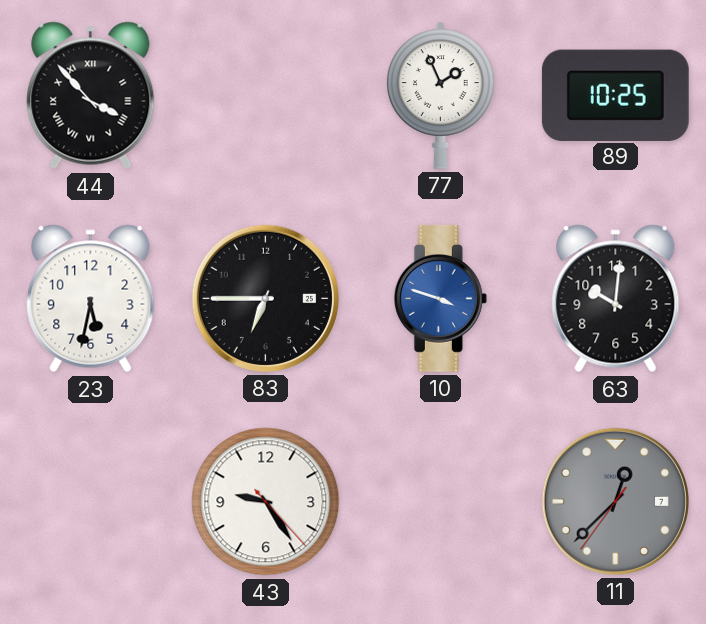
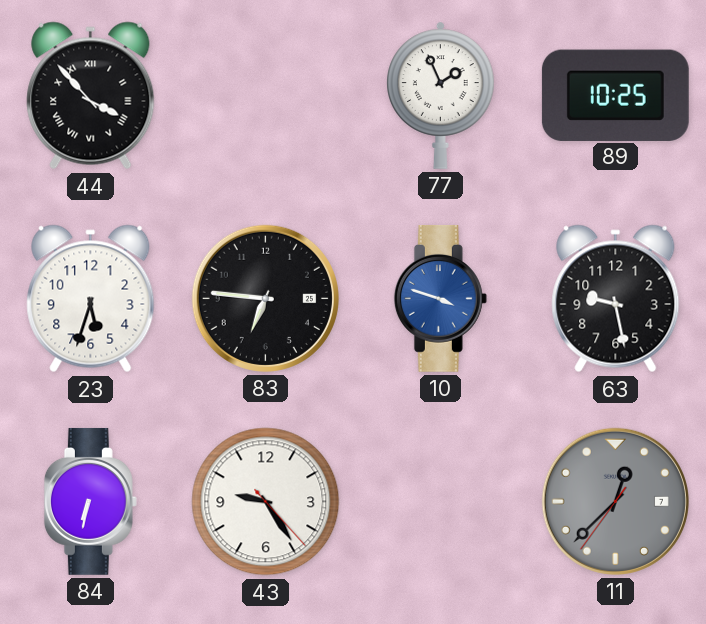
23: 5:32 -> 5:33 (91, 299)
83: 6:45 -> 6:46 (265, 298)
63: 10:01 -> 9:28 (616, 299)
84: none -> 6:32 (90, 501)
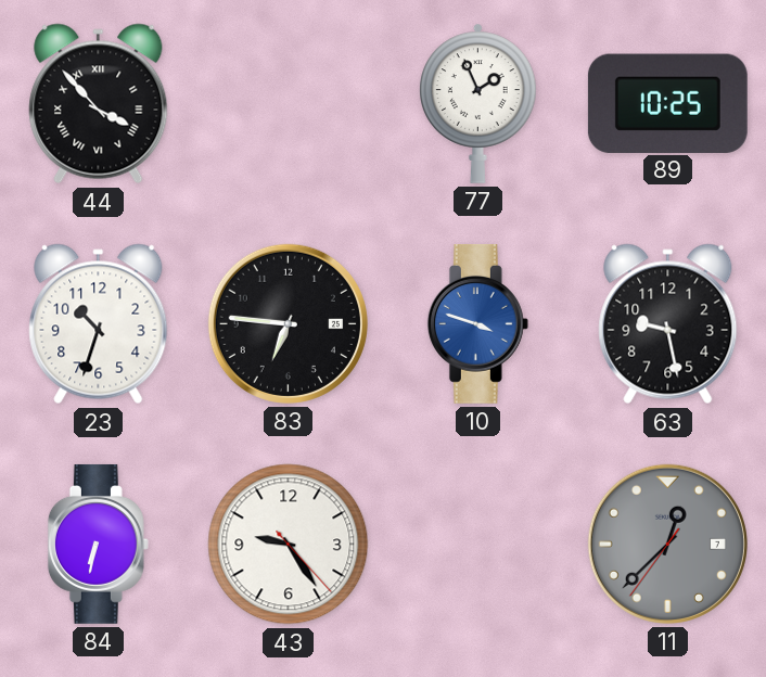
23: 5:33 -> 10:33 (99, 324)
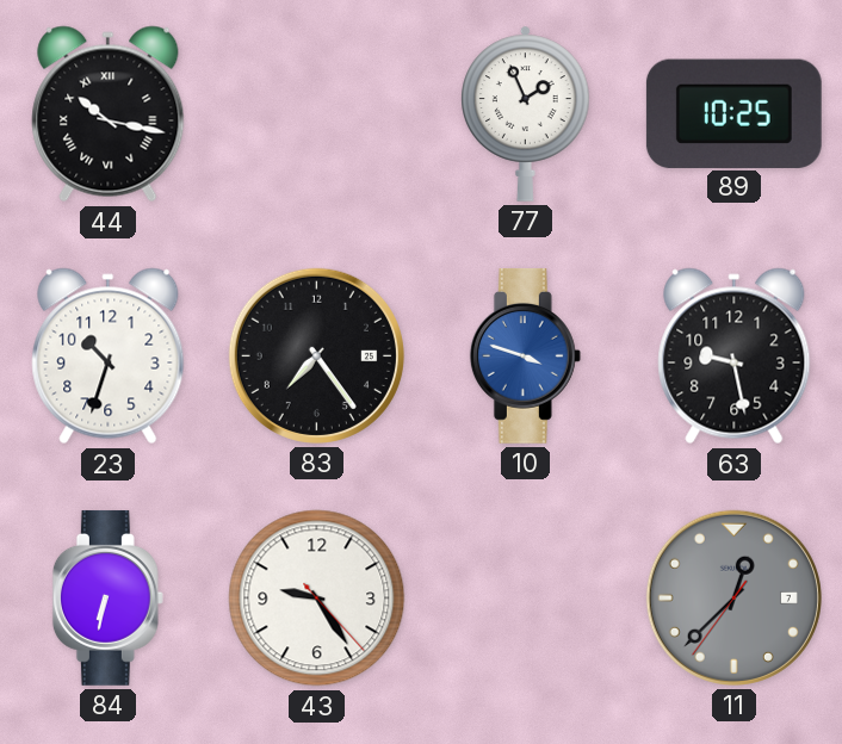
44: 3:53 -> 10:17 (109, 114)
83: 6:46 -> 7:24 (316, 355)
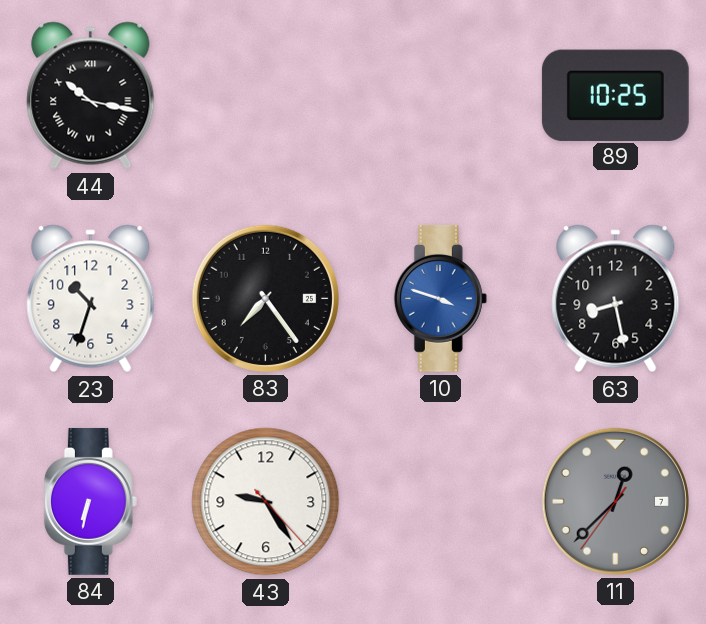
77: 1:56 -> none (526, 113)
63: 9:28 -> 8:28 (616, 299)
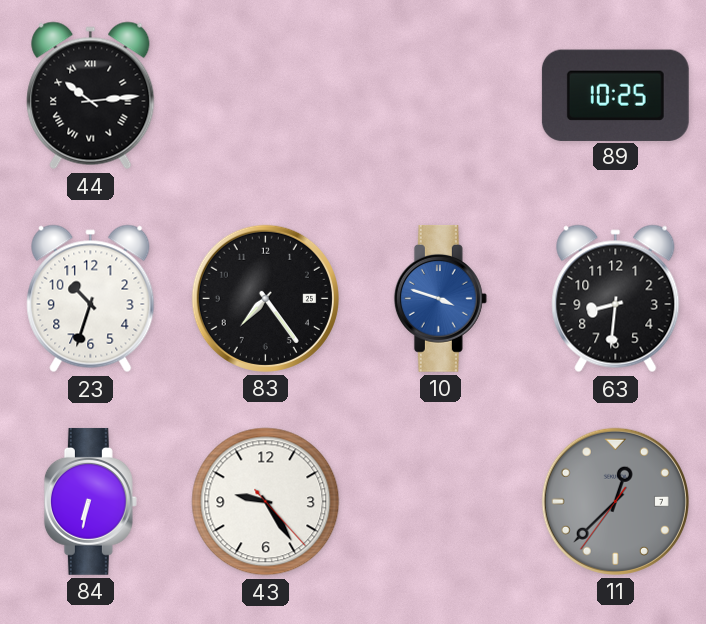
44: 10:17 -> 10:14 (91, 96)
63: 8:28 -> 8:31 (616, 299)
